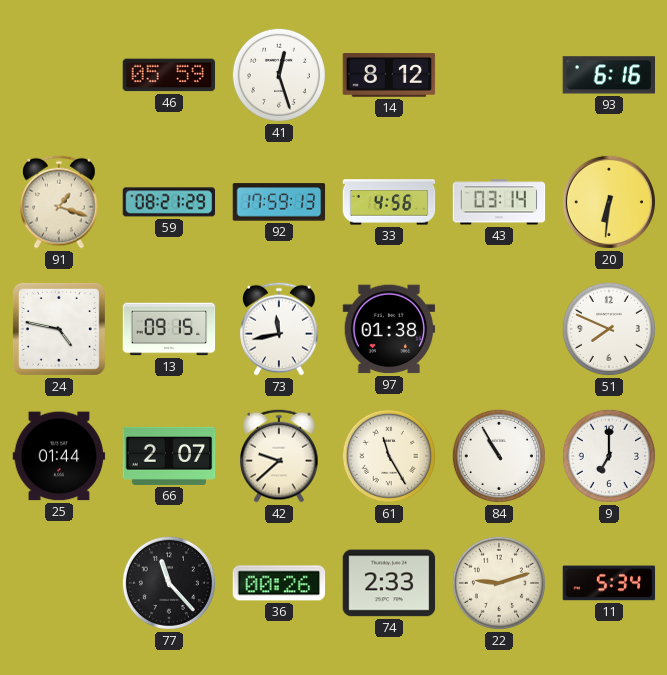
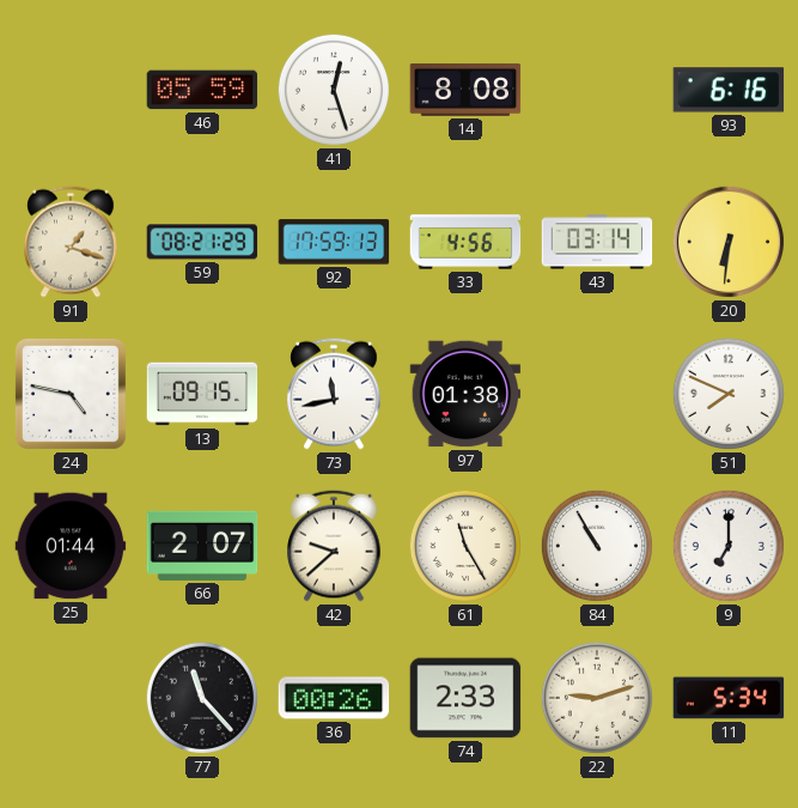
14: 8:12 -> 8:08 (465, 90)
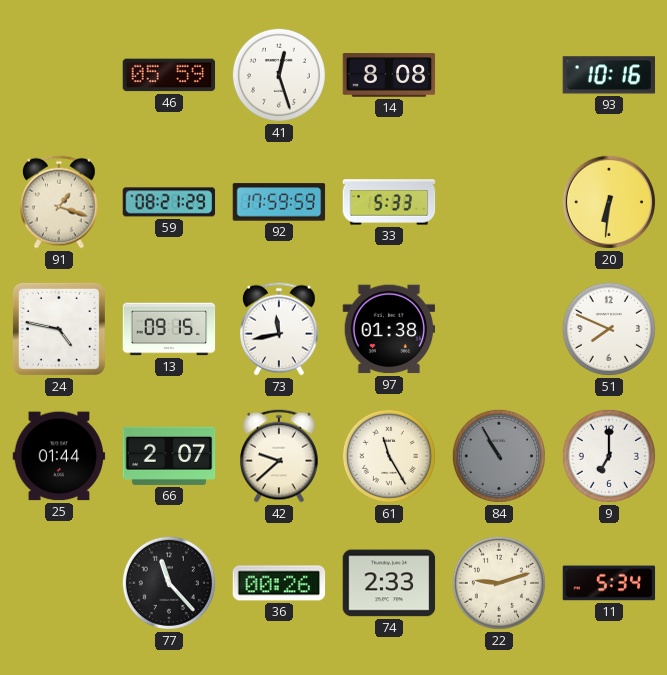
93: 6:16 -> 10:16 (609, 75)
92: 17:59:13 -> 17:59:59 (279, 202)
33: 4:56 -> 5:33 (389, 202)
43: 03:14 -> none (597, 242)
84 dial: white -> grey (499, 456)
